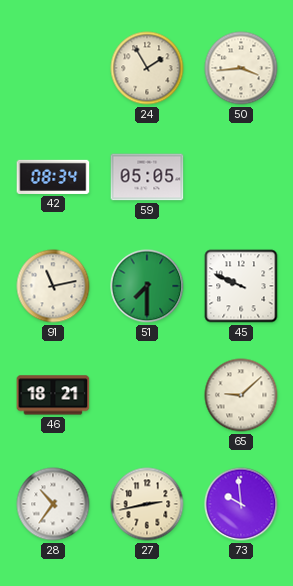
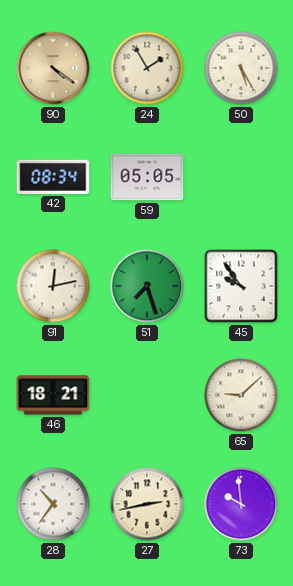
90: none -> 4:21 (53, 68)
50: 3:44 -> 5:25 (241, 68)
91: 11:13 -> 12:13 (53, 286)
51: 7:30 -> 7:27 (147, 286)
45: 9:49 -> 9:54 (241, 286)
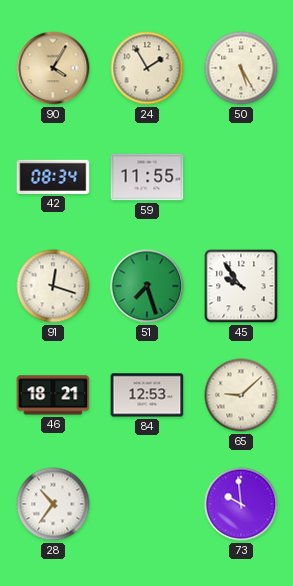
90: 4:21 -> 4:05 (53, 68)
59: 05:05 -> 11:55 (147, 177)
91: 12:13 -> 12:18 (53, 286)
84: none -> 12:53 (147, 395)
27: 2:43 -> none (147, 504)
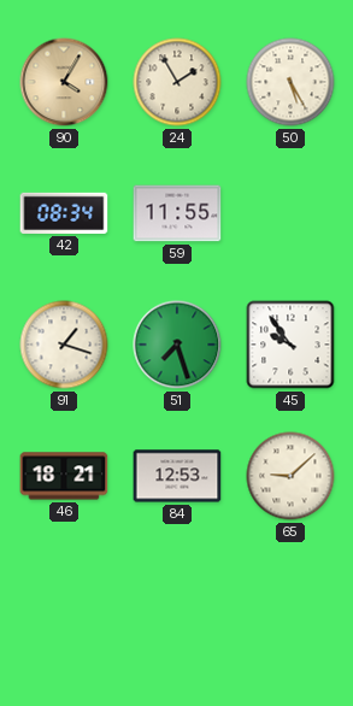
91: 12:18 -> 1:18 (64, 345)
28: 10:36 -> none (53, 504)
73: 9:59 -> none (241, 504)
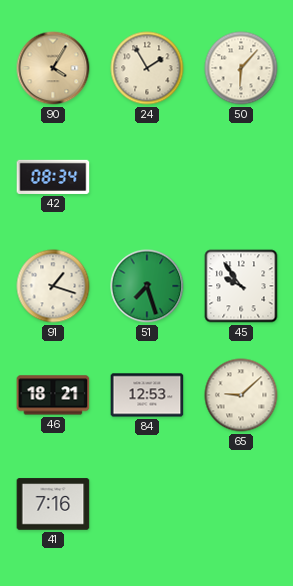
50: 5:25 -> 6:07 (241, 68)
59: 11:55 -> none (177, 213)
41: none -> 7:16 (53, 504)
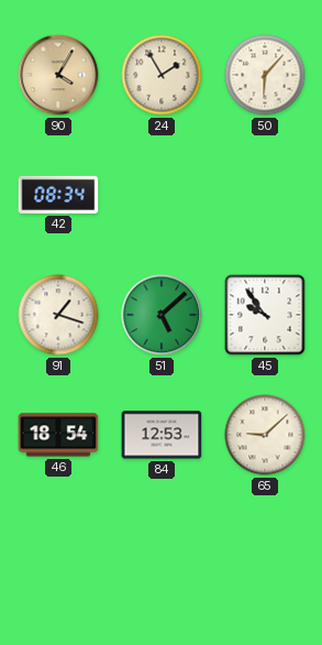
51: 7:27 -> 5:08 (162, 315)
46: 18:21 -> 18:54 (58, 435)
41: 7:16 -> none (53, 504)
